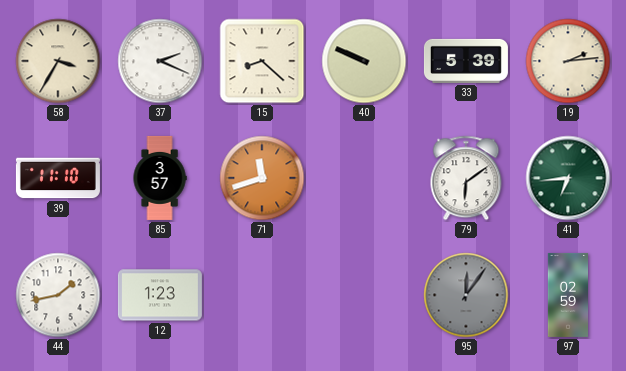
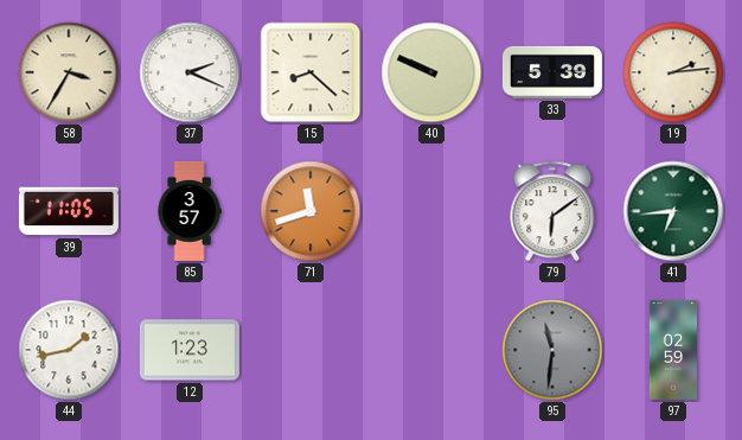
39: 11:10 -> 11:05 (69, 211)
95: 12:06 -> 11:31 (552, 350)
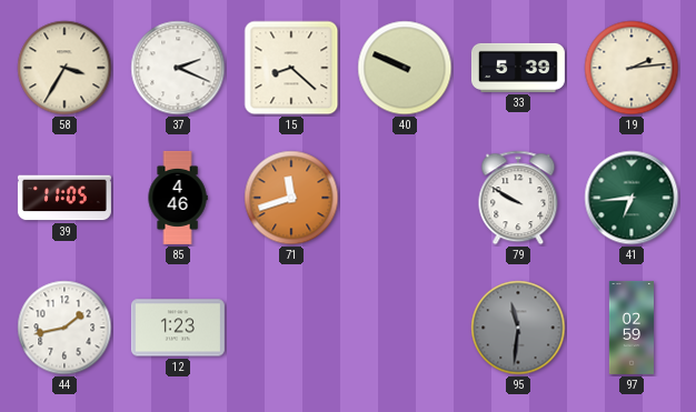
85: 3:57 -> 4:46 (178, 198)
79: 6:09 -> 9:50 (518, 198)
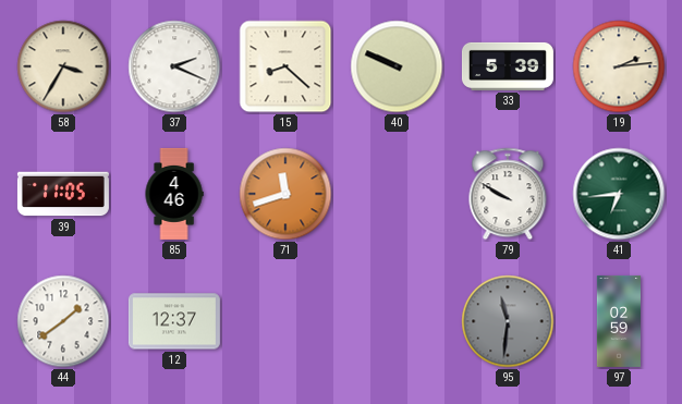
44: 1:43 -> 1:39 (63, 321)
12: 1:23 -> 12:37 (174, 321)
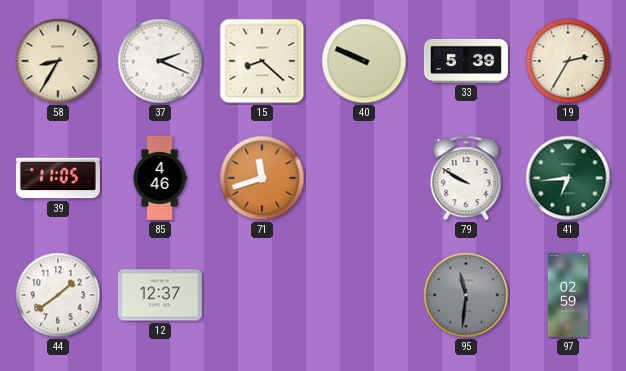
58: 3:35 -> 8:35 (58, 61)
19: 2:14 -> 2:35 (568, 61)
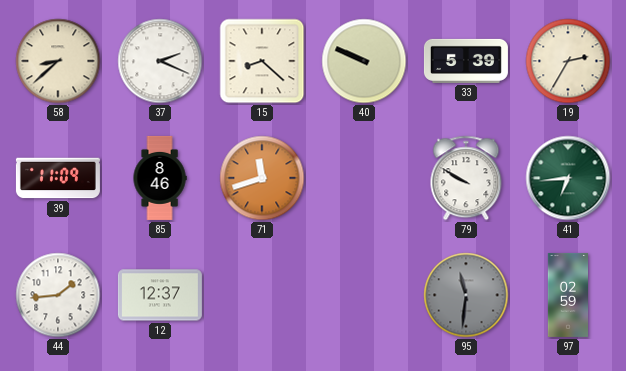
58: 8:35 -> 8:38 (58, 61)
39: 11:05 -> 11:09 (58, 178)
85: 4:46 -> 8:46 (160, 178)
44: 1:39 -> 1:44 (58, 295)
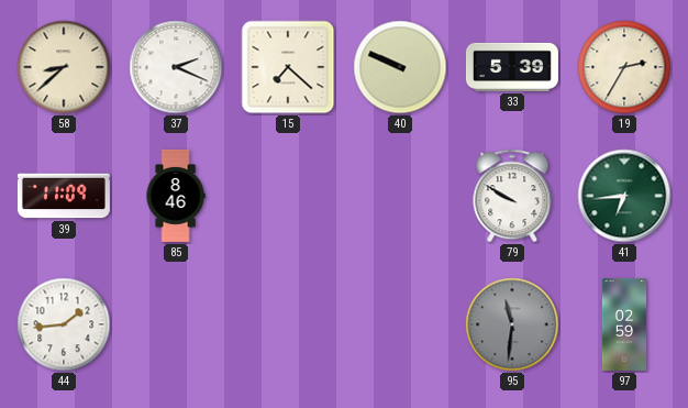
15: 8:22 -> 7:22 (288, 67)
71: 11:42 -> none (262, 178)
12: 12:37 -> none (160, 295)
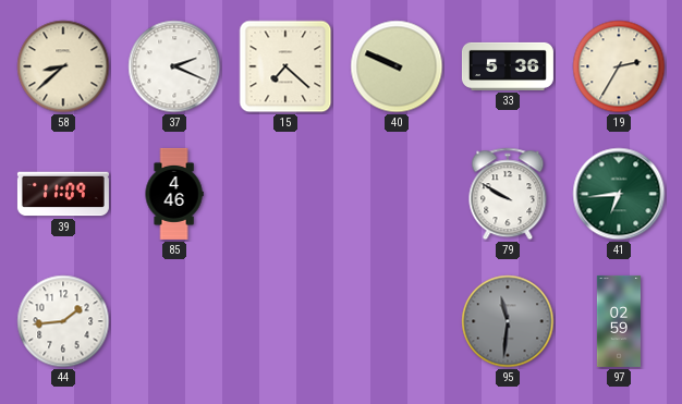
33: 5:39 -> 5:36 (508, 66)
85: 8:46 -> 4:46 (174, 194)
